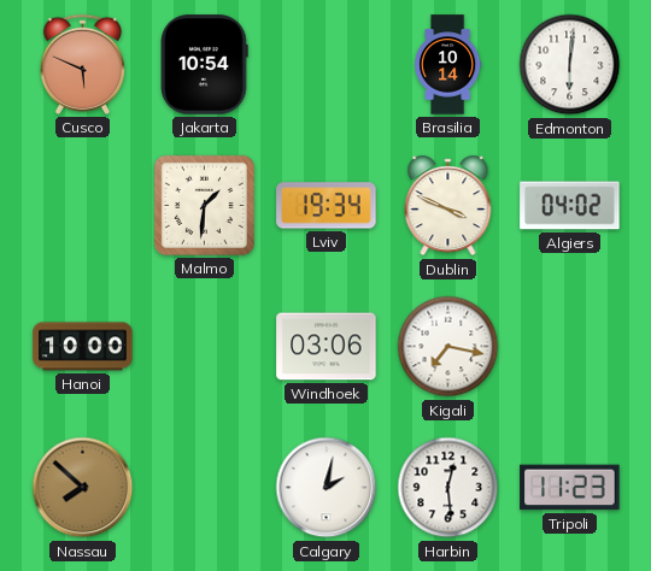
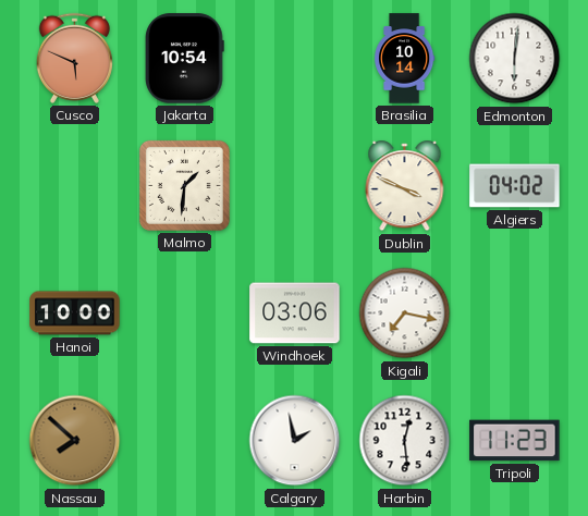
Lviv: 19:34 -> none (327, 206)
Calgary: 2:02 -> 1:58 (295, 441)
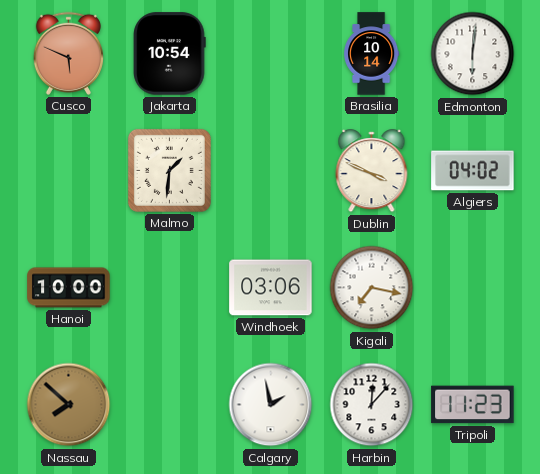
Harbin: 12:29 -> 12:07 (372, 405)
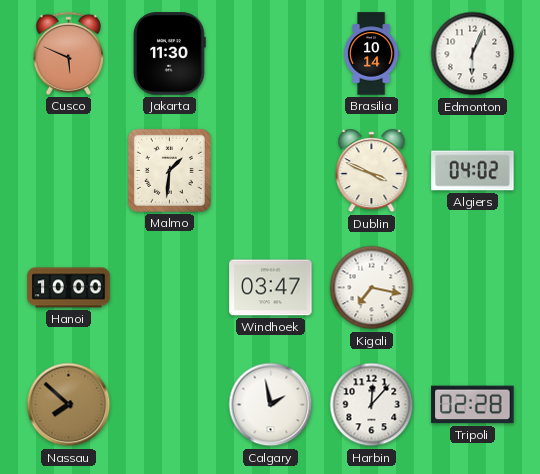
Jakarta: 10:54 -> 11:30 (170, 54)
Edmonton: 6:01 -> 6:04 (473, 54)
Windhoek: 03:06 -> 03:47 (271, 288)
Tripoli: 11:23 -> 02:28 (473, 405)
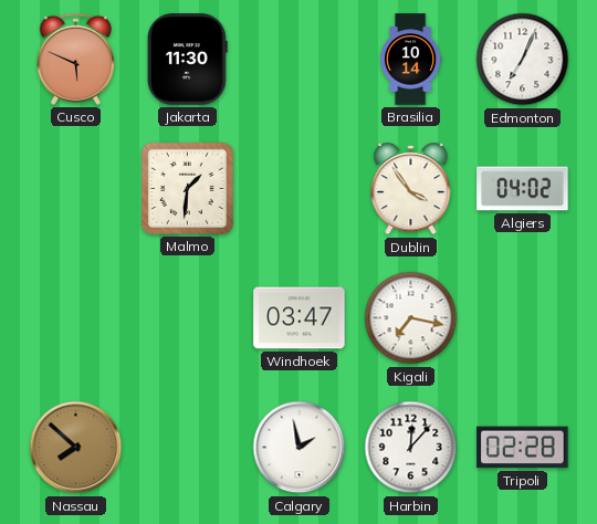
Edmonton: 6:04 -> 7:04 (523, 60)
Dublin: 3:49 -> 3:54 (411, 189)
Hanoi: 10:00 -> none (69, 288)
